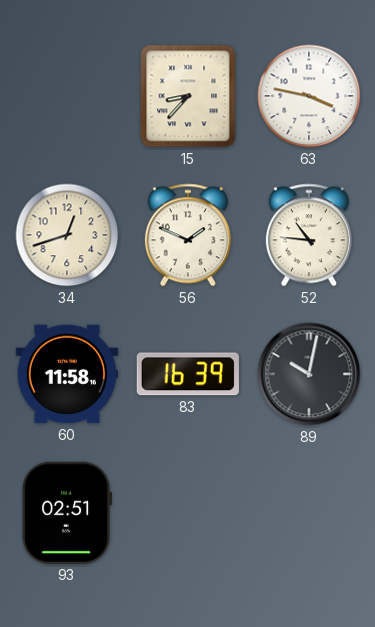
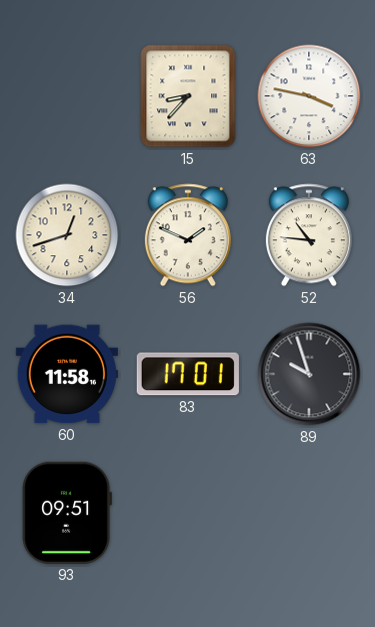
83: 16:39 -> 17:01 (188, 374)
89: 10:02 -> 9:57 (309, 374)
93: 02:51 -> 09:51 (66, 513)
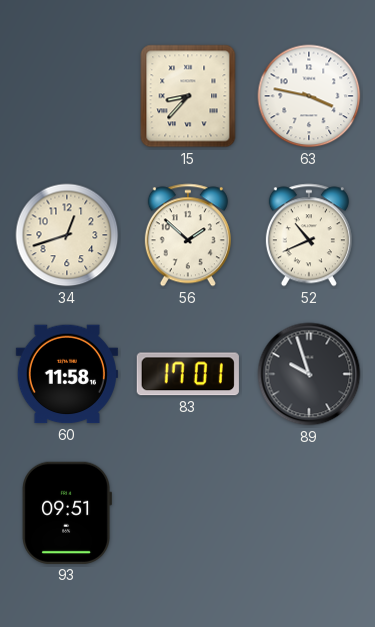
56: 1:49 -> 1:52 (188, 235)
52: 10:46 -> 10:41 (309, 235)
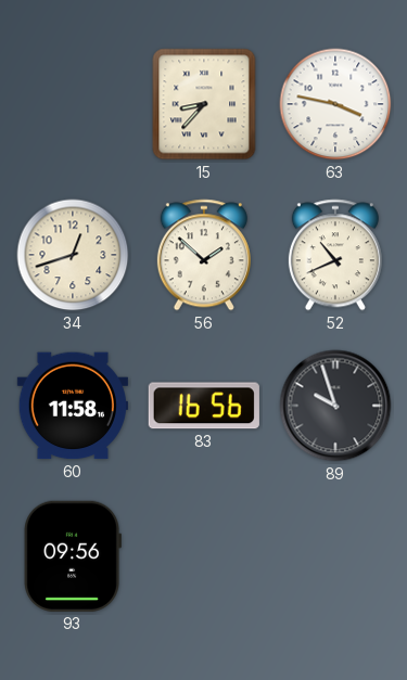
83: 17:01 -> 16:56 (204, 406)
93: 09:51 -> 09:56 (72, 556)
